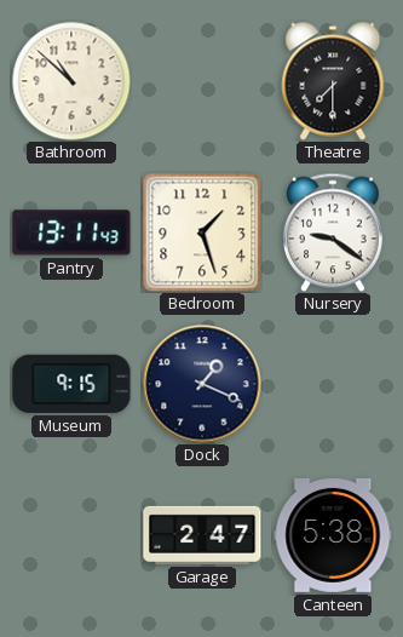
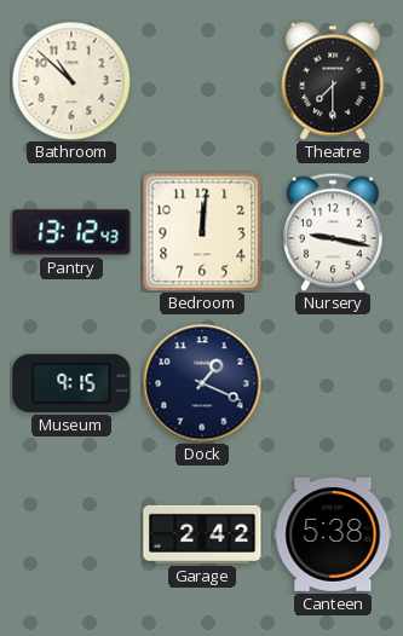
Pantry: 13:11 -> 13:12 (71, 232)
Bedroom: 1:27 -> 12:01 (202, 232)
Nursery: 9:21 -> 9:17 (333, 232)
Garage: 2:47 -> 2:42 (202, 534)
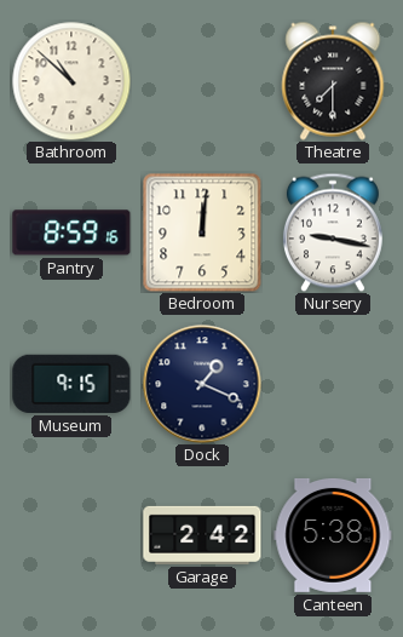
Pantry: 13:12 -> 8:59 (71, 233)
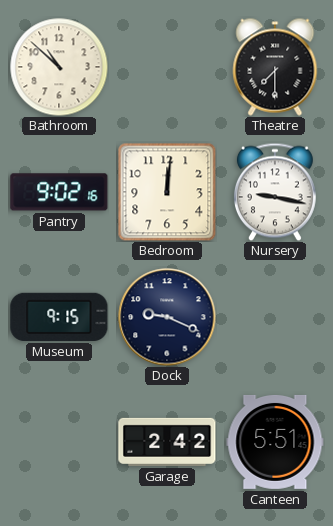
Pantry: 8:59 -> 9:02 (59, 192)
Dock: 1:19 -> 9:19 (167, 317)
Canteen: 5:38 -> 5:51 (275, 442)
